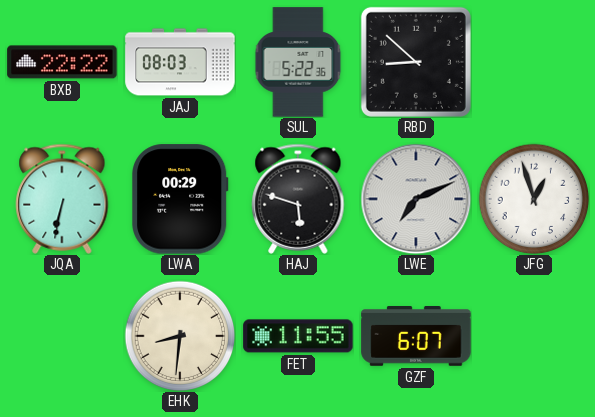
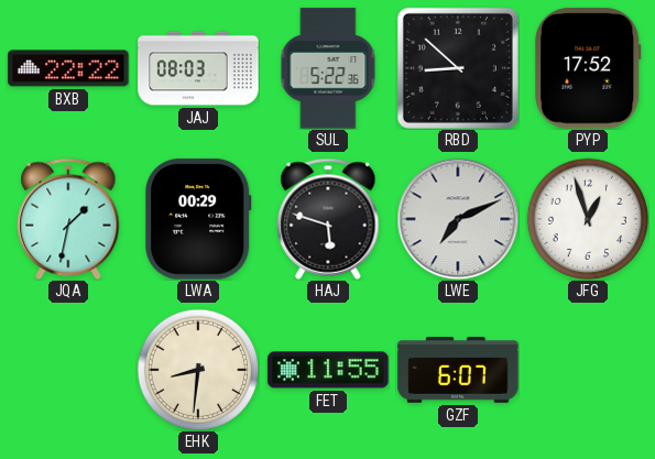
PYP: none -> 17:52 (588, 68)
JQA: 6:32 -> 1:32 (68, 219)
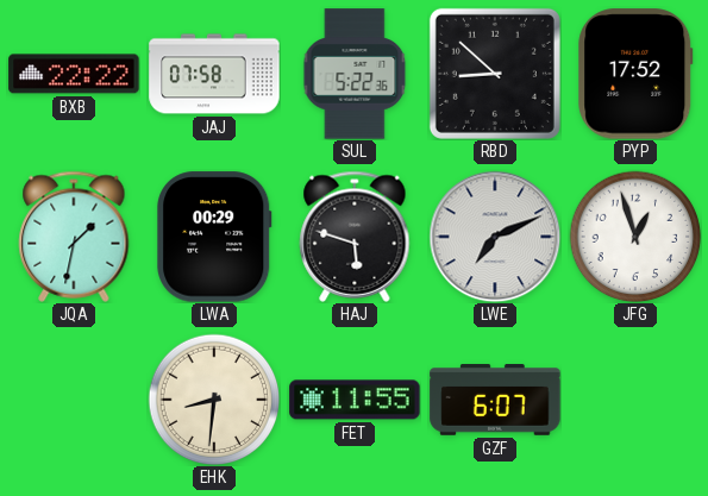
JAJ: 08:03 -> 07:58 (214, 74)
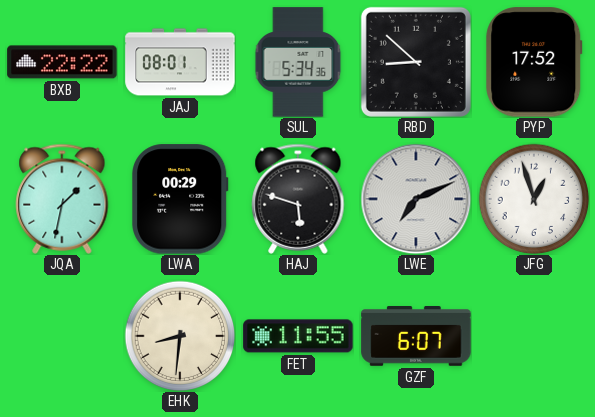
JAJ: 07:58 -> 08:01 (180, 62)
SUL: 5:22 -> 5:34 (298, 62)
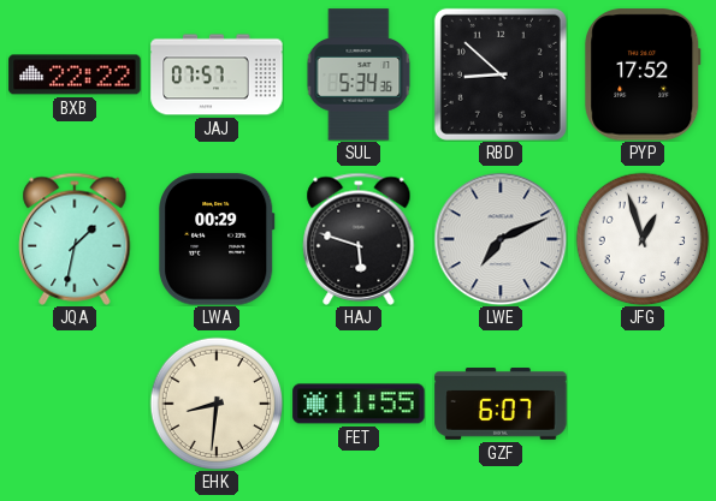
JAJ: 08:01 -> 07:57 (217, 74)
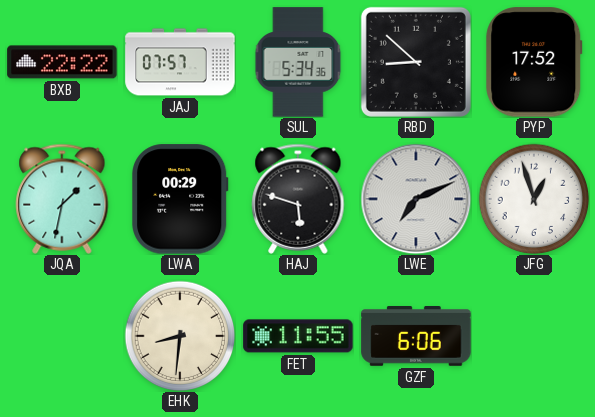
GZF: 6:07 -> 6:06 (416, 337)
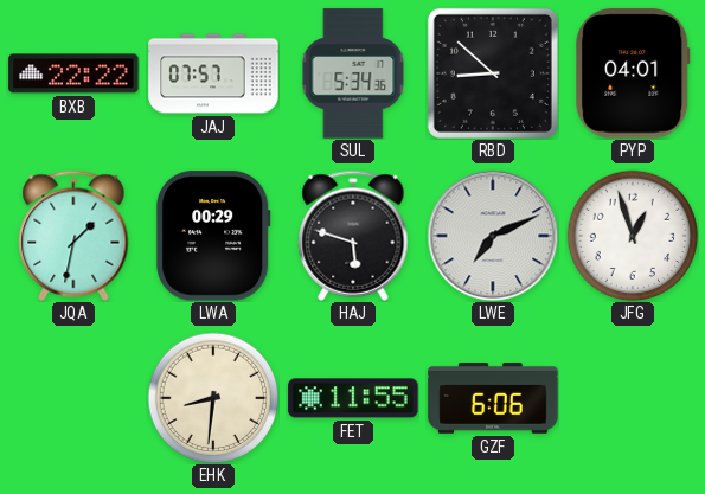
PYP: 17:52 -> 04:01 (633, 73)
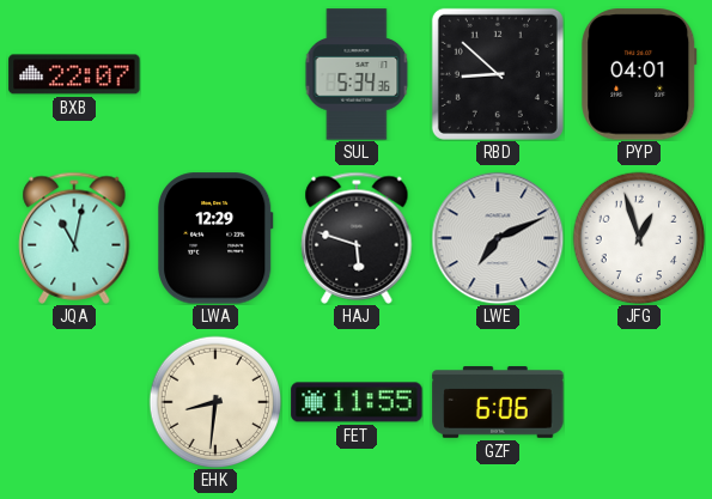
BXB: 22:22 -> 22:07 (74, 74)
JAJ: 07:57 -> none (213, 73)
JQA: 1:32 -> 11:02 (74, 238)
LWA: 00:29 -> 12:29 (217, 238)
